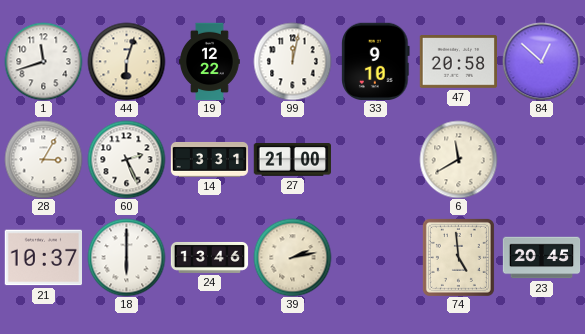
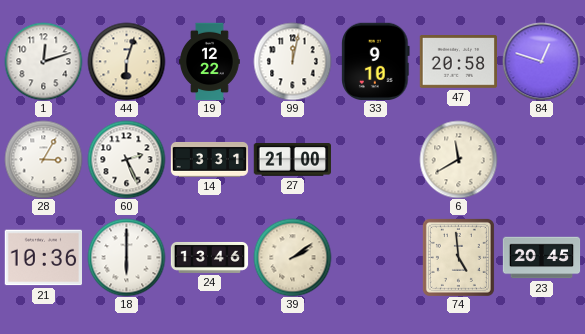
1: 11:42 -> 12:12 (43, 61)
84: 12:52 -> 12:48 (541, 61)
21: 10:37 -> 10:36 (43, 258)
39: 2:13 -> 2:09 (292, 257)
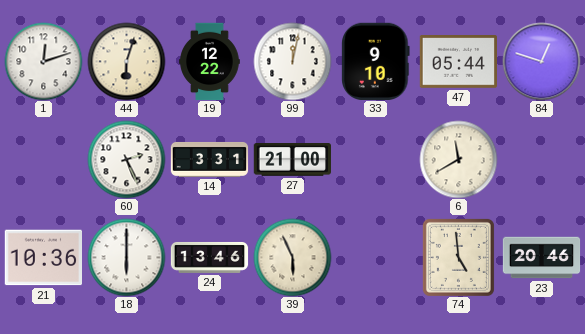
47: 20:58 -> 05:44 (458, 62)
28: 3:05 -> none (43, 159)
39: 2:09 -> 5:56 (292, 257)
23: 20:45 -> 20:46 (541, 258)
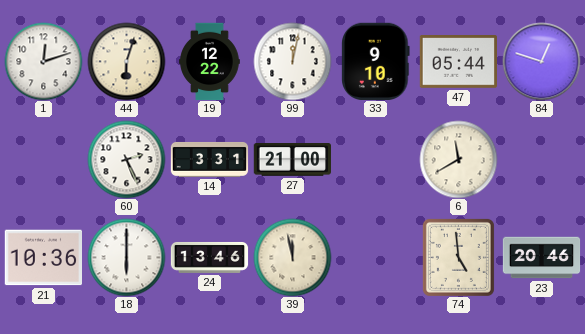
39: 5:56 -> 11:58 (292, 257)
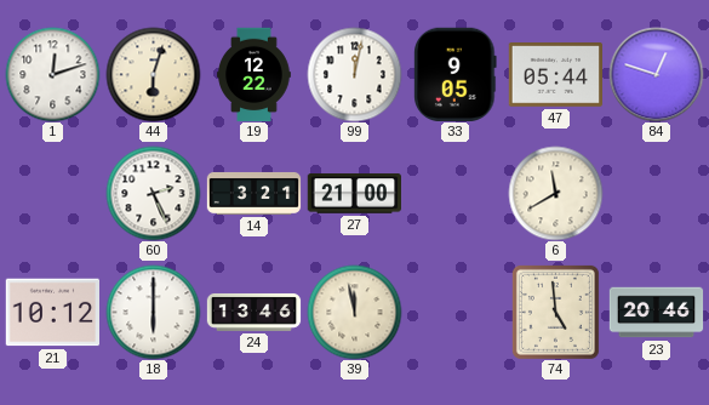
33: 9:10 -> 9:05 (456, 74)
14: 3:31 -> 3:21 (253, 193)
21: 10:36 -> 10:12 (52, 313)
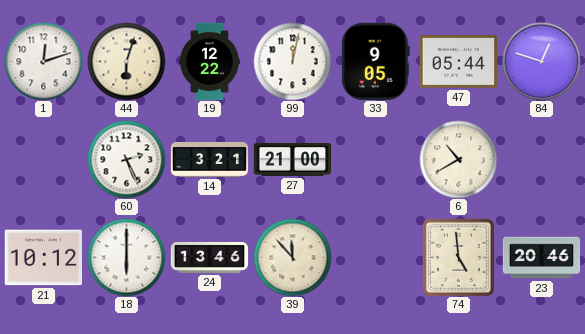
6: 11:40 -> 10:40 (458, 159)
39: 11:58 -> 11:53 (292, 257)
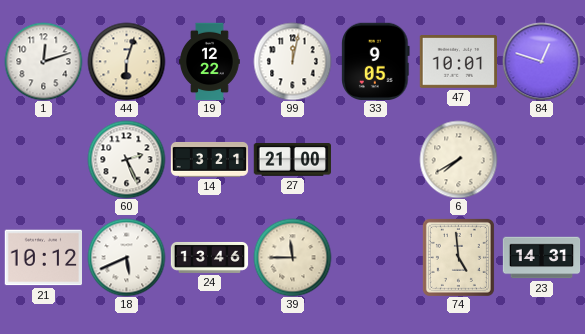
47: 05:44 -> 10:01 (458, 62)
6: 10:40 -> 7:40 (458, 159)
18: 6:00 -> 5:41 (126, 257)
39: 11:53 -> 11:45 (292, 257)
23: 20:46 -> 14:31 (541, 258)
